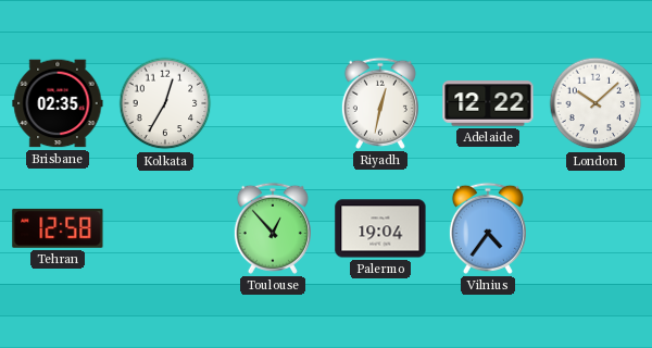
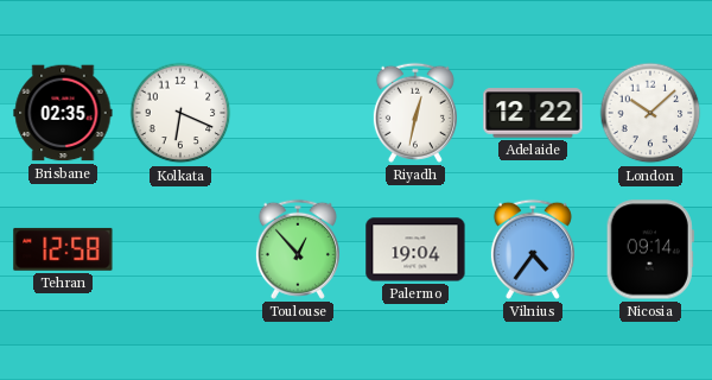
Kolkata: 12:35 -> 6:19 (180, 113)
Nicosia: none -> 09:14 (650, 249)
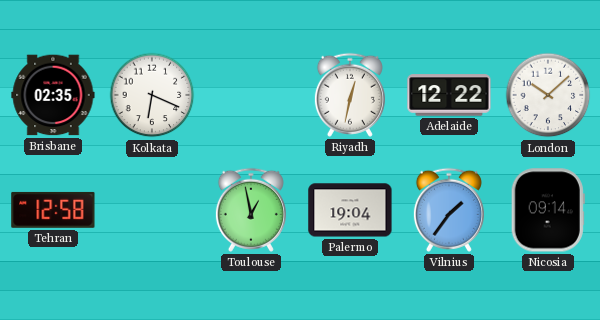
Toulouse: 12:53 -> 12:58 (251, 210)
Vilnius: 4:36 -> 1:36 (449, 210)
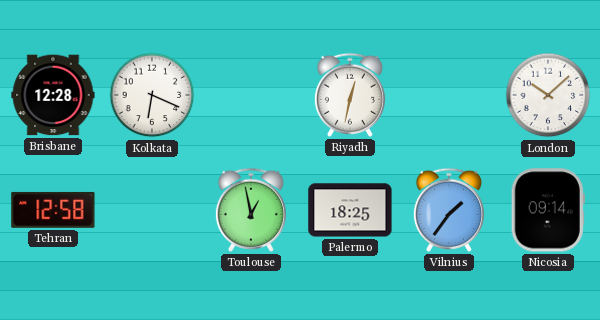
Brisbane: 02:35 -> 12:28 (53, 95)
Adelaide: 12:22 -> none (449, 95)
Palermo: 19:04 -> 18:25 (350, 210)
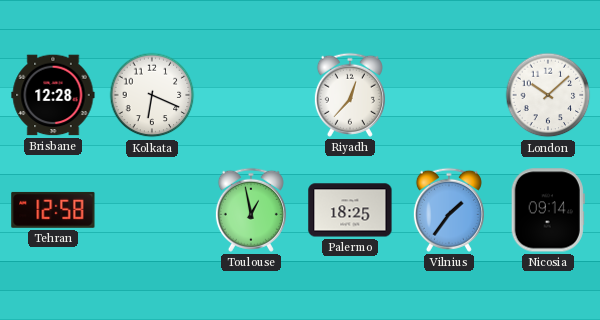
Riyadh: 12:32 -> 12:37 (350, 95)
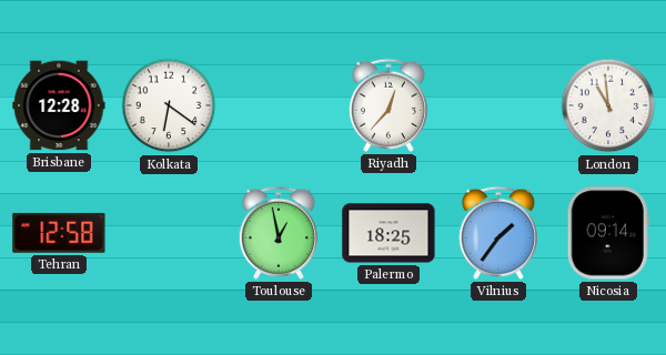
Kolkata: 6:19 -> 6:21 (169, 105)
London: 10:08 -> 10:59 (608, 105)
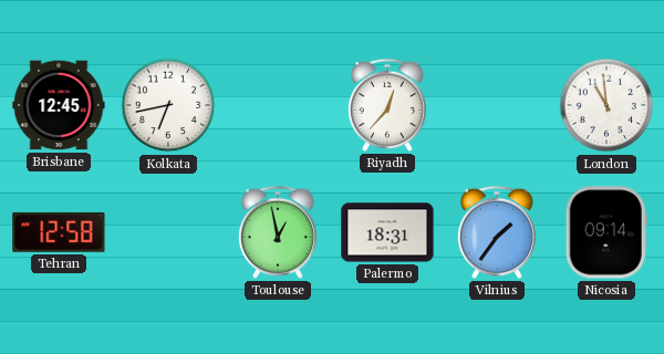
Brisbane: 12:28 -> 12:45 (59, 105)
Kolkata: 6:21 -> 6:43 (168, 105)
Palermo: 18:25 -> 18:31 (387, 232)
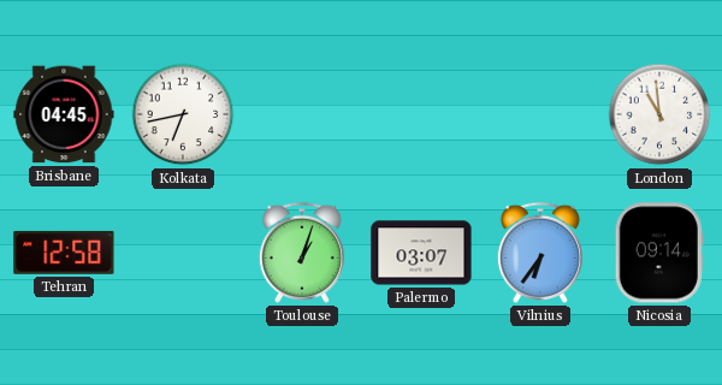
Brisbane: 12:45 -> 04:45 (64, 114)
Riyadh: 12:37 -> none (387, 105)
Toulouse: 12:58 -> 1:03 (302, 253)
Palermo: 18:31 -> 03:07 (421, 253)
Vilnius: 1:36 -> 6:36 (540, 253)
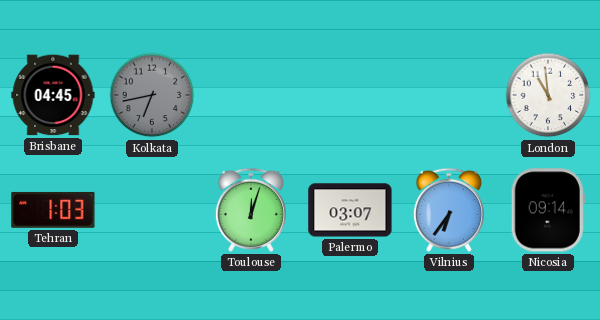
Kolkata dial: white -> grey (152, 95)
Tehran: 12:58 -> 1:03 (53, 210)
Toulouse: 1:03 -> 12:03 (251, 210)
